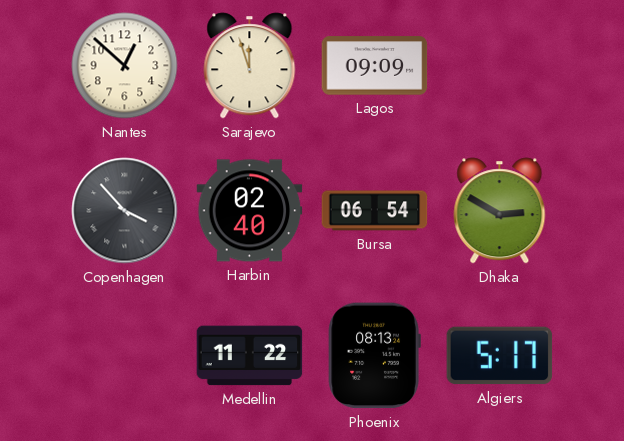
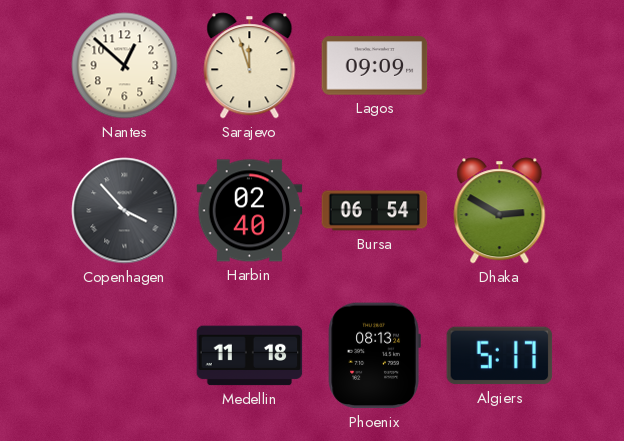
Medellin: 11:22 -> 11:18 (250, 356)
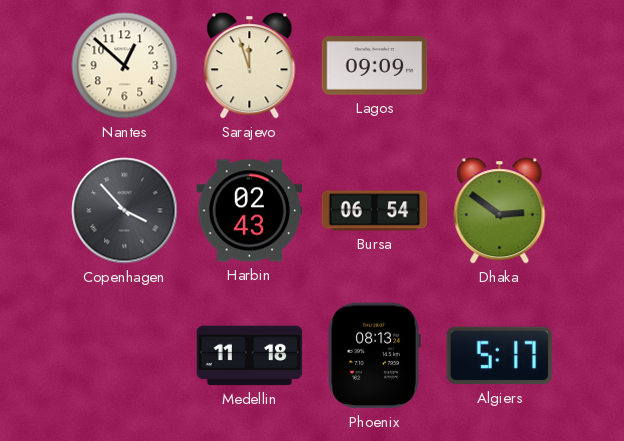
Harbin: 02:40 -> 02:43 (250, 211)
Dhaka: 2:50 -> 2:51 (500, 211)
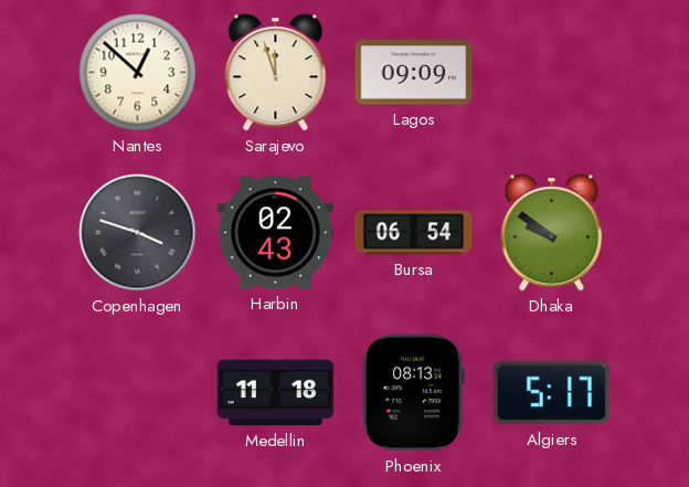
Copenhagen: 3:53 -> 3:48 (138, 233)
Dhaka: 2:51 -> 9:51 (552, 233)
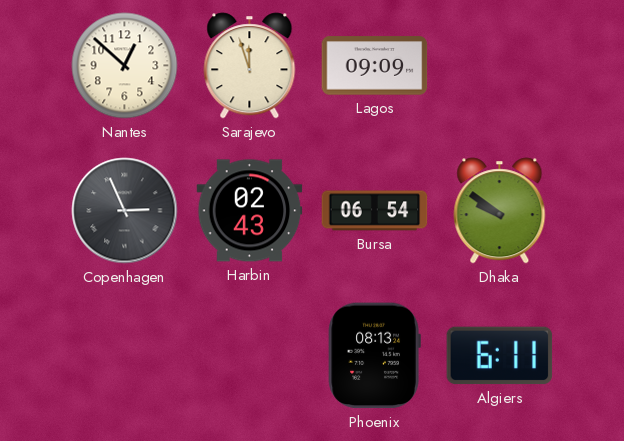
Copenhagen: 3:48 -> 2:56 (125, 211)
Medellin: 11:18 -> none (276, 393)
Algiers: 5:17 -> 6:11 (500, 356)
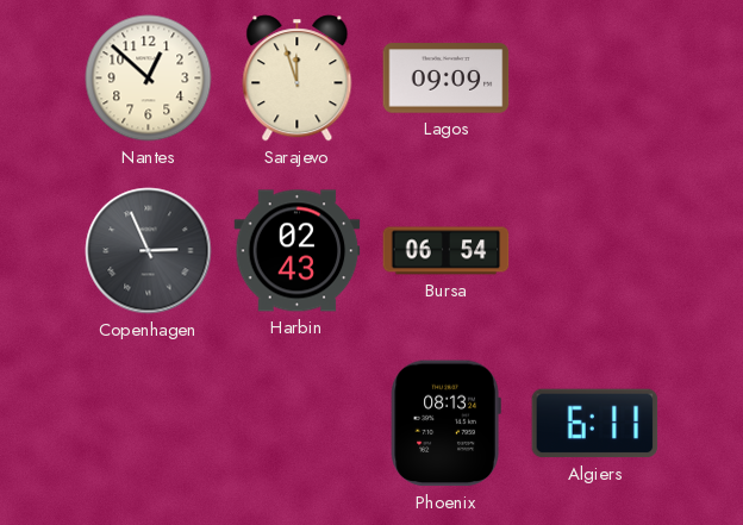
Dhaka: 9:51 -> none (500, 211)
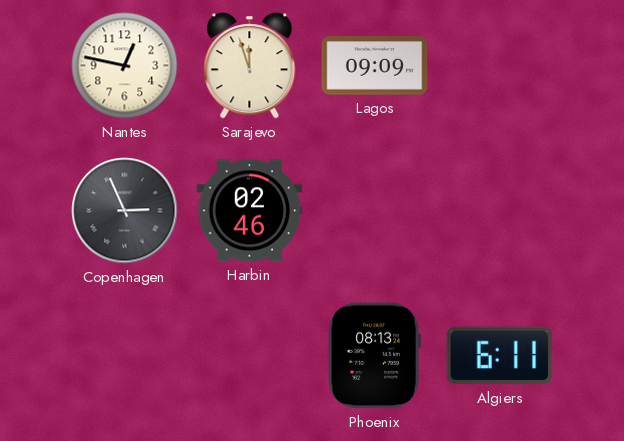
Nantes: 12:52 -> 12:47 (125, 66)
Harbin: 02:43 -> 02:46 (250, 211)
Bursa: 06:54 -> none (447, 251)
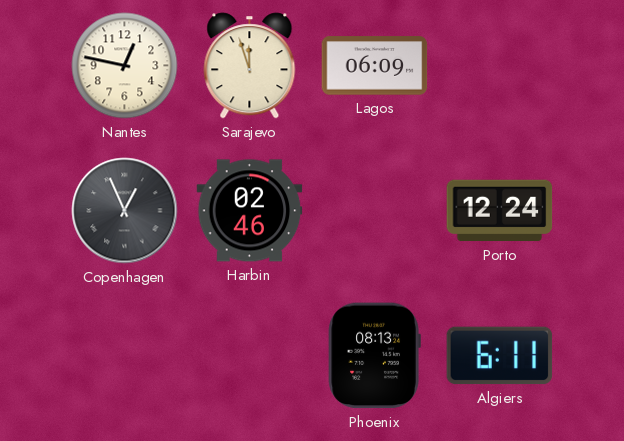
Lagos: 09:09 -> 06:09 (375, 66)
Copenhagen: 2:56 -> 12:56 (125, 211)
Porto: none -> 12:24 (500, 211)
